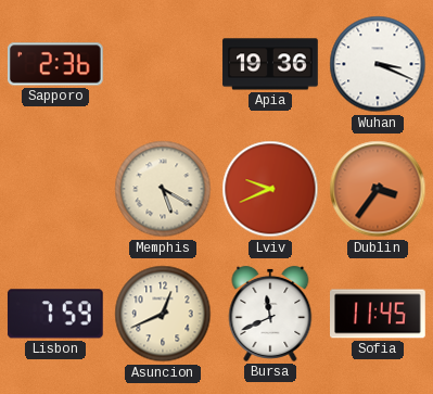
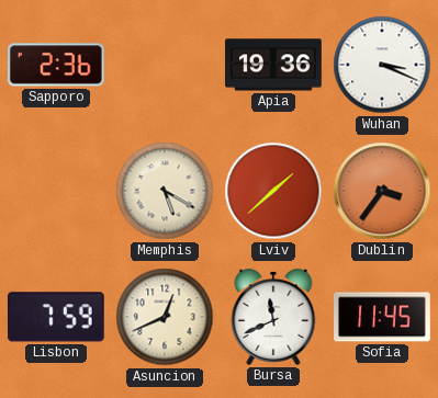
Lviv: 9:41 -> 1:38 (273, 191)
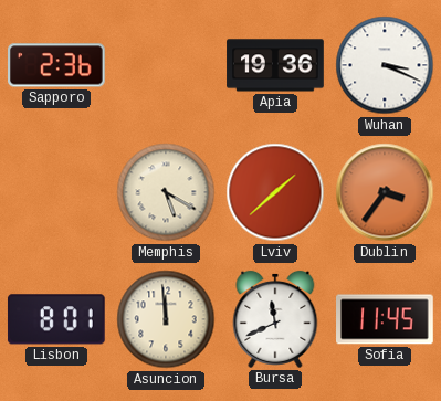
Lisbon: 7:59 -> 8:01 (56, 319)
Asuncion: 12:41 -> 11:59 (166, 319)
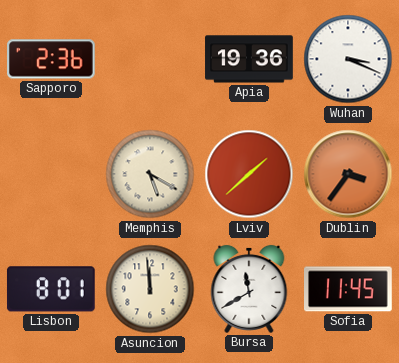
Bursa: 11:41 -> 11:40 (249, 289)
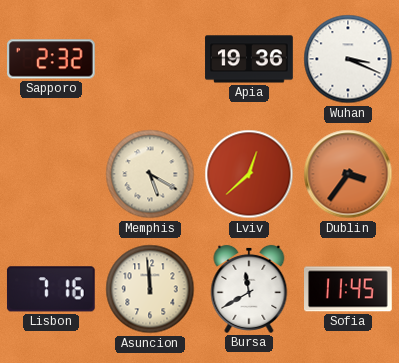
Sapporo: 2:36 -> 2:32 (52, 59)
Lviv: 1:38 -> 12:38 (249, 174)
Lisbon: 8:01 -> 7:16 (51, 289)
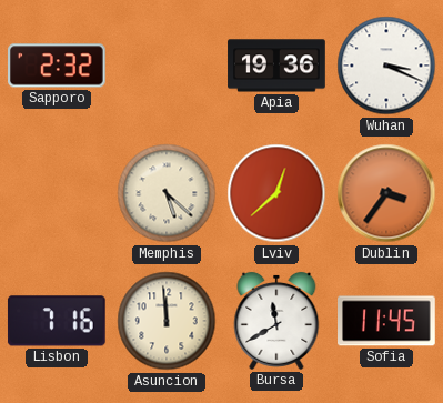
Memphis: 5:20 -> 5:22 (167, 193)
